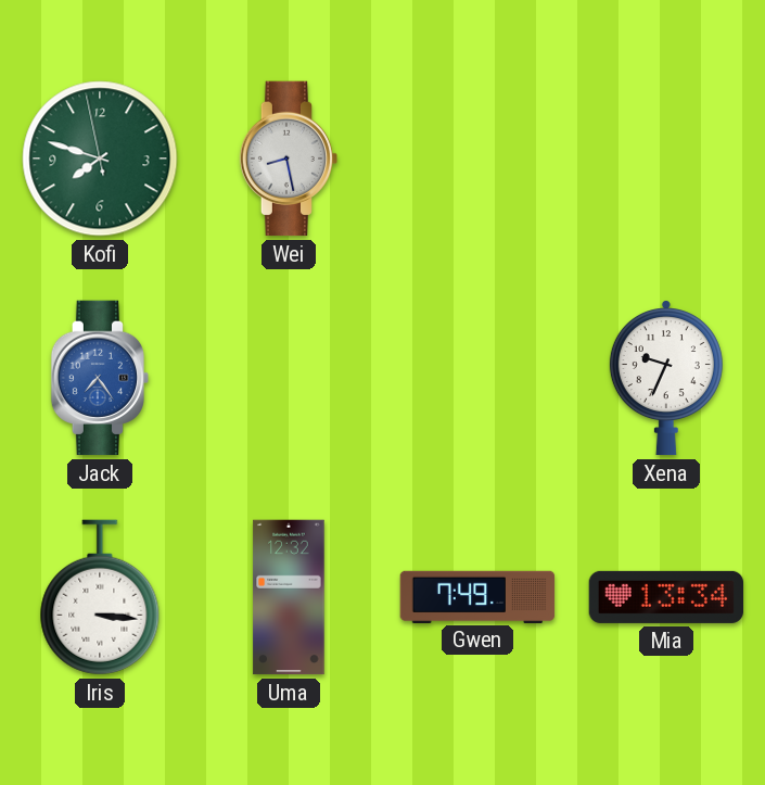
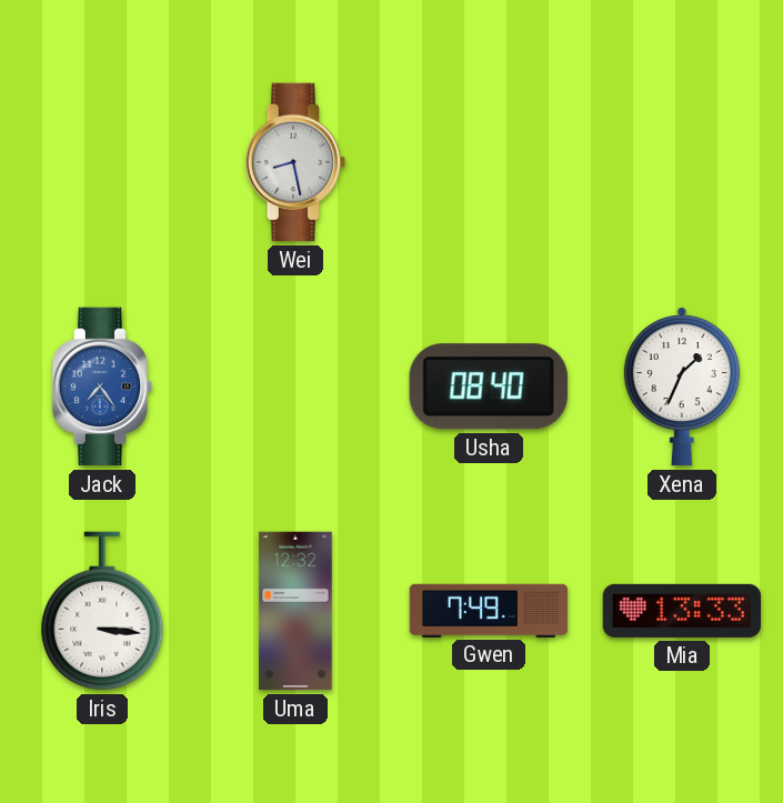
Kofi: 7:47 -> none (100, 159)
Usha: none -> 08:40 (489, 387)
Xena: 9:34 -> 1:34 (682, 388)
Mia: 13:34 -> 13:33 (682, 611)
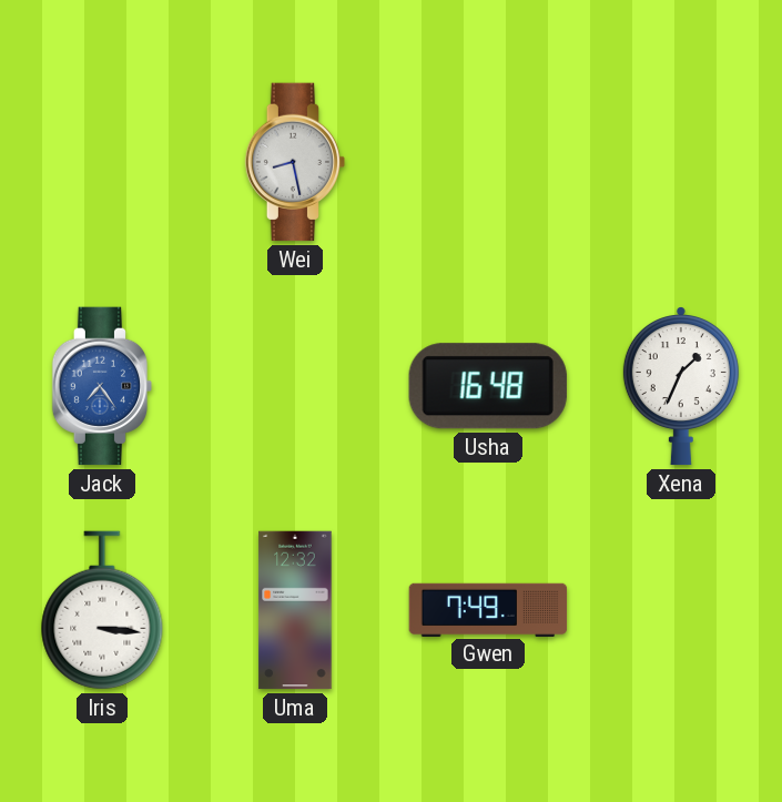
Usha: 08:40 -> 16:48 (488, 386)
Mia: 13:33 -> none (682, 611)
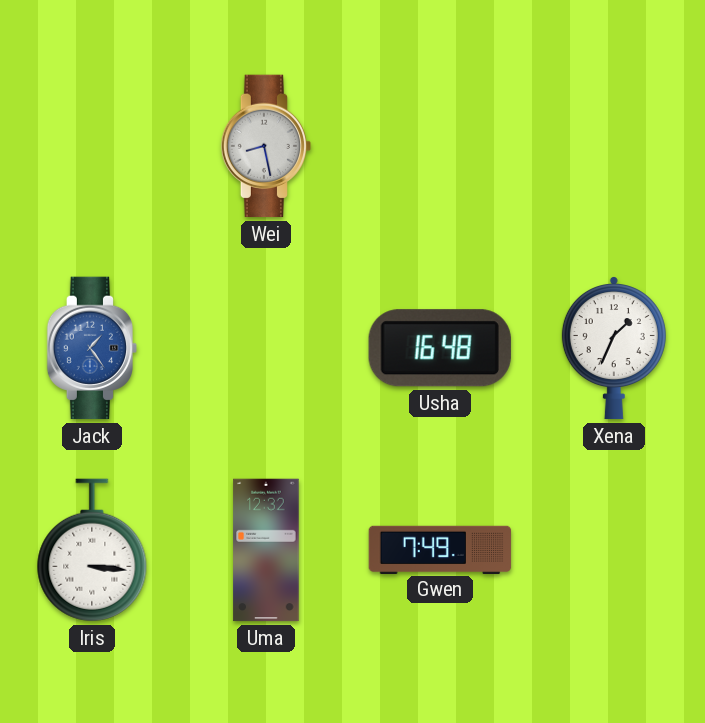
Jack: 7:24 -> 1:24 (92, 348)
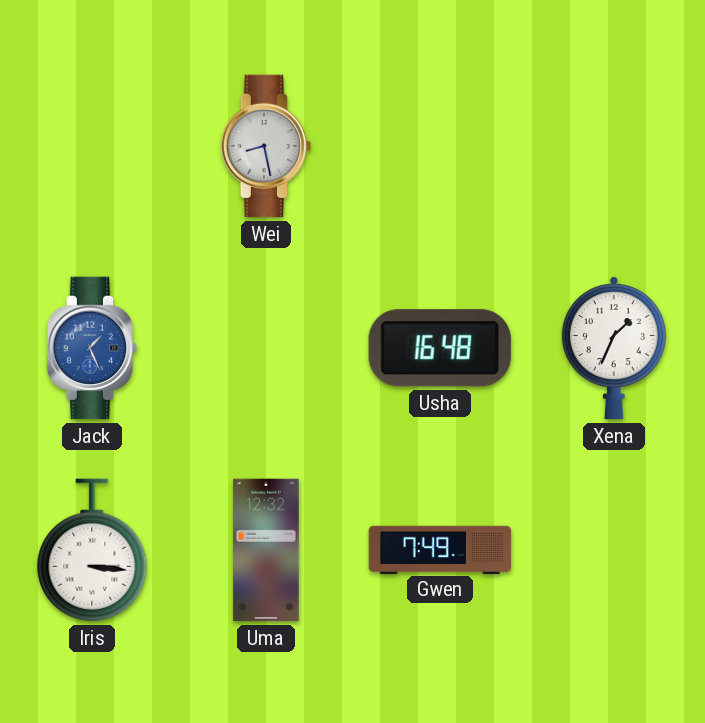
Jack: 1:24 -> 1:26 (92, 348)
